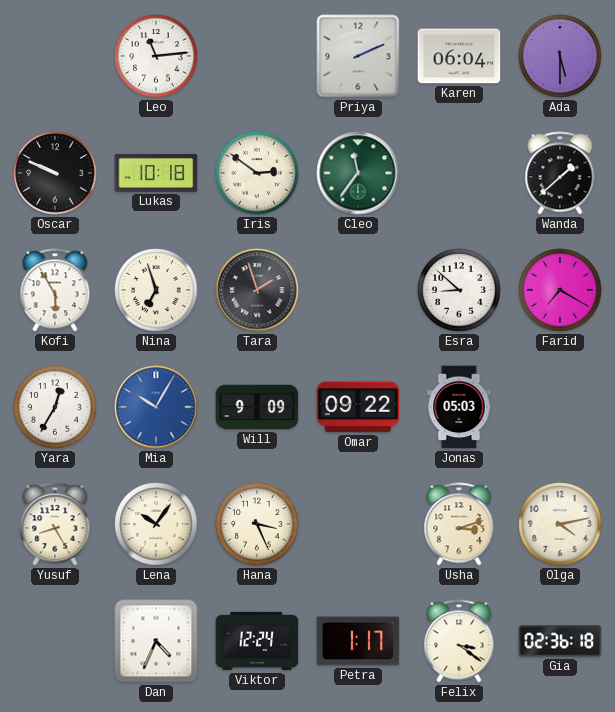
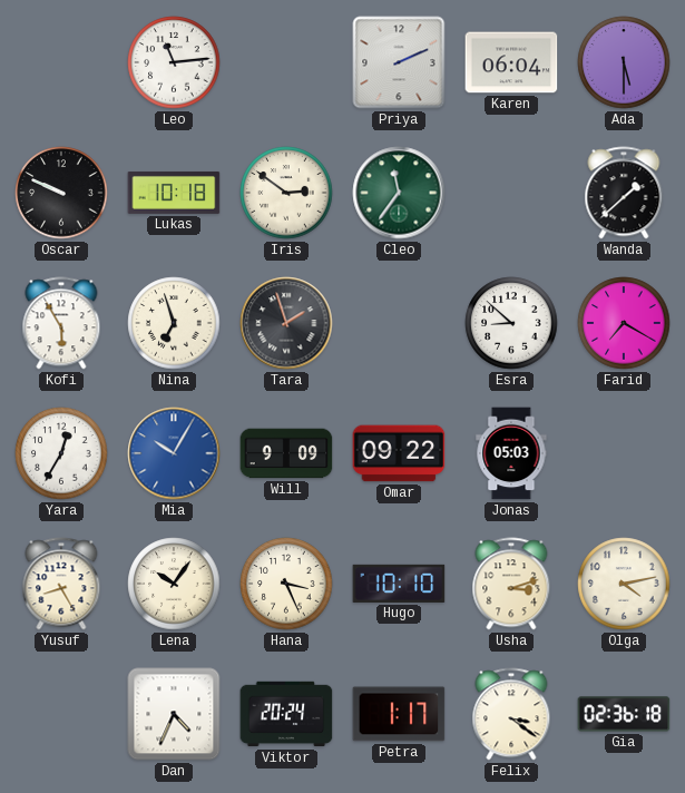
Hugo: none -> 10:10 (399, 584)
Viktor: 12:24 -> 20:24 (286, 714)
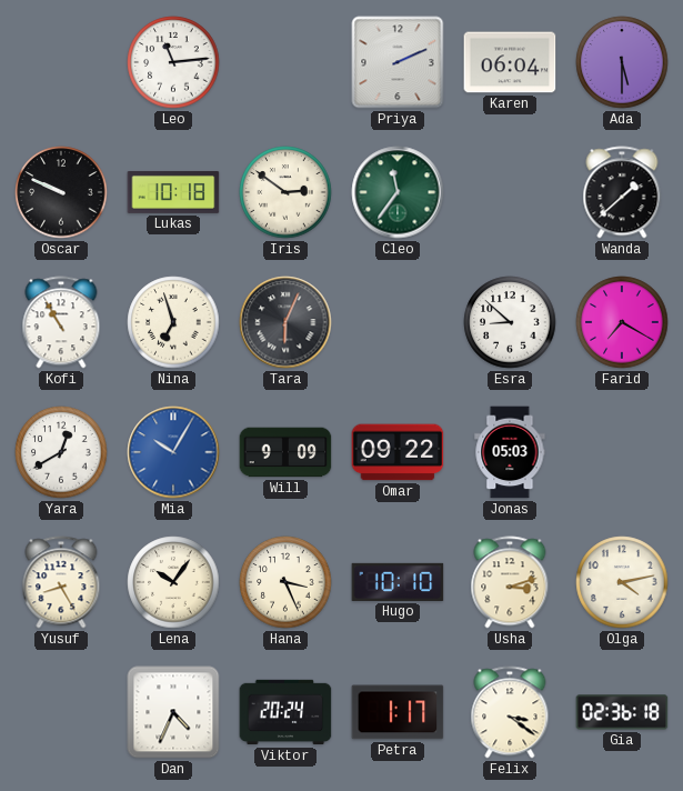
Kofi: 5:55 -> 10:55 (61, 322)
Tara: 1:57 -> 6:04 (285, 322)
Yara: 12:35 -> 12:40 (61, 452)
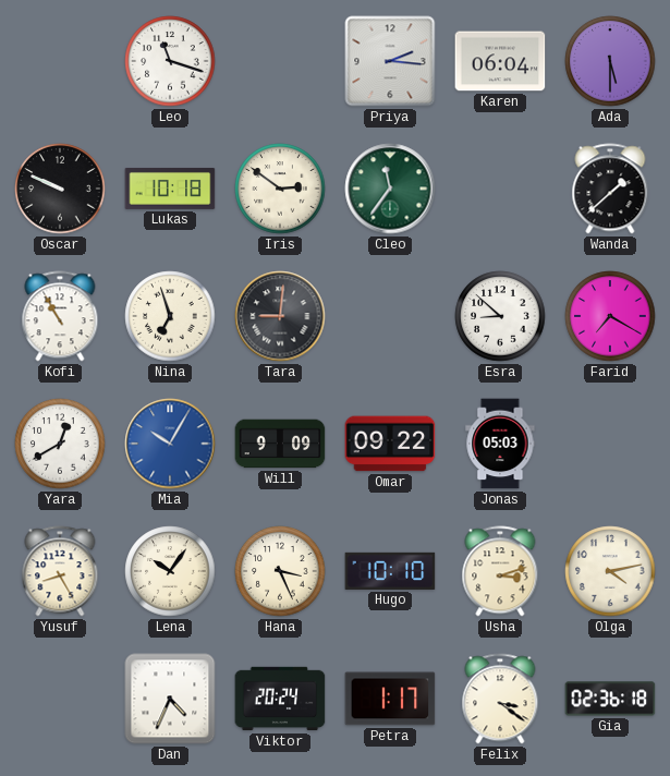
Leo: 11:14 -> 11:18 (170, 61)
Priya: 2:11 -> 2:16 (390, 61)
Tara: 6:04 -> 9:01 (280, 316)
